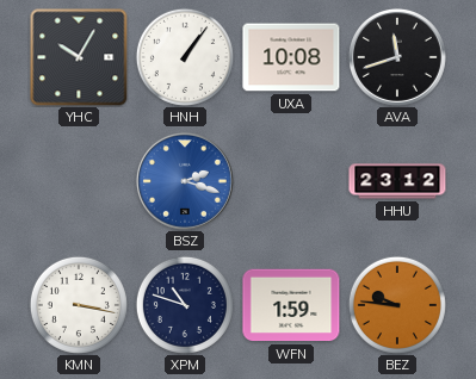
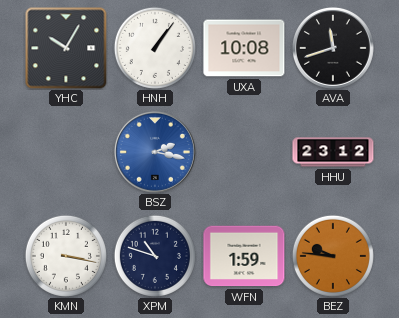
BSZ: 2:18 -> 2:17 (155, 152)
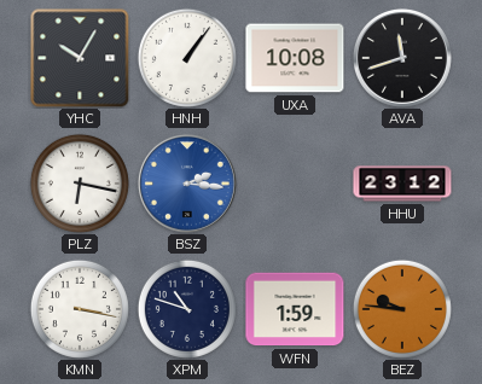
PLZ: none -> 6:17 (80, 184)
BSZ: 2:17 -> 2:16 (187, 184)
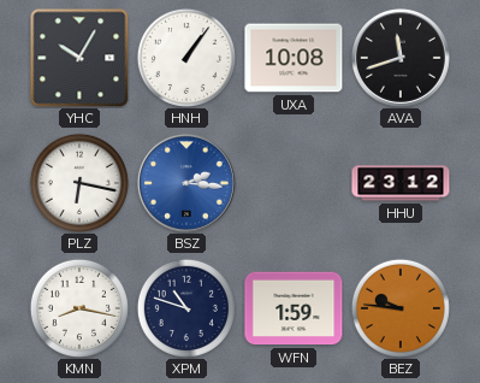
KMN: 3:17 -> 8:17 (79, 308)
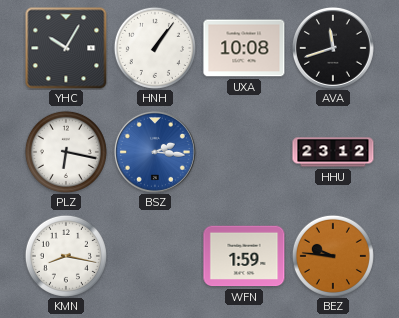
XPM: 10:48 -> none (186, 308)
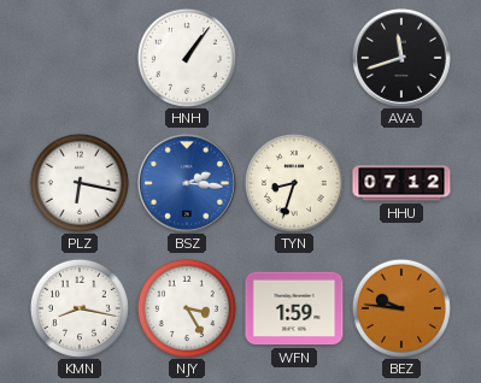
YHC: 10:05 -> none (66, 48)
UXA: 10:08 -> none (244, 48)
TYN: none -> 8:33 (294, 183)
HHU: 23:12 -> 07:12 (401, 183)
NJY: none -> 3:25 (187, 308)
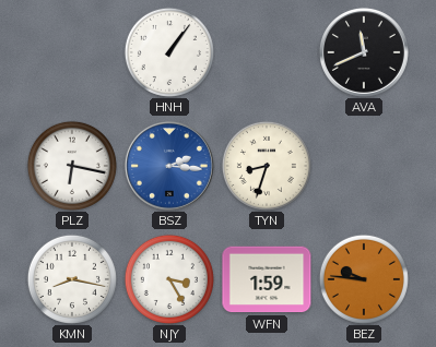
AVA: 11:42 -> 11:41 (364, 52)
HHU: 07:12 -> none (401, 183)
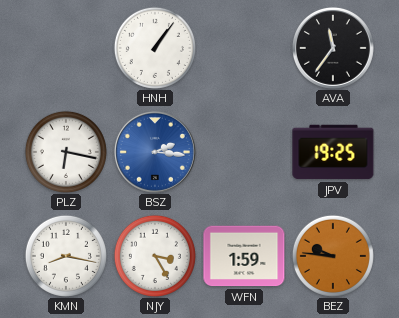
AVA: 11:41 -> 11:36 (333, 48)
TYN: 8:33 -> none (267, 166)
JPV: none -> 19:25 (333, 152)
